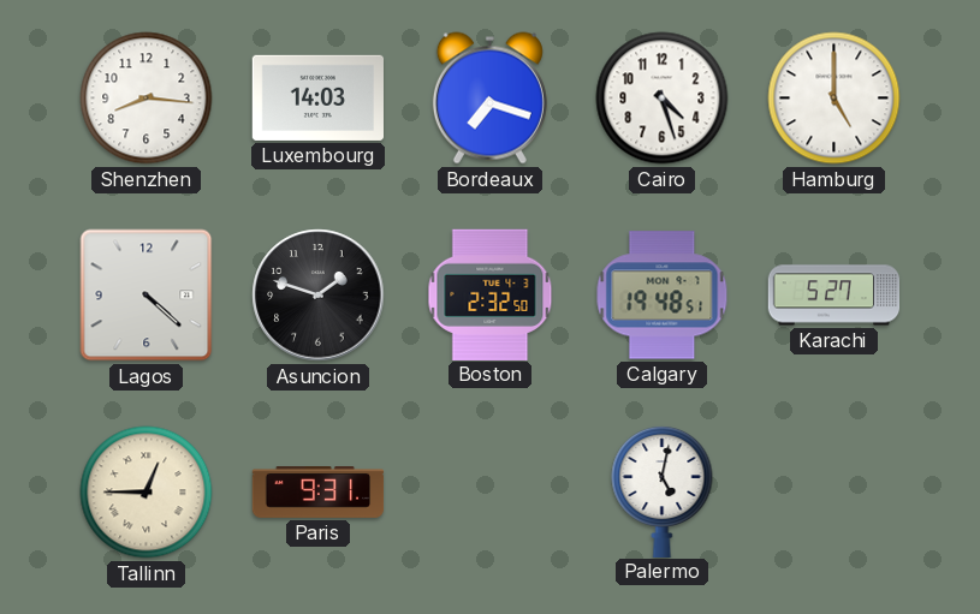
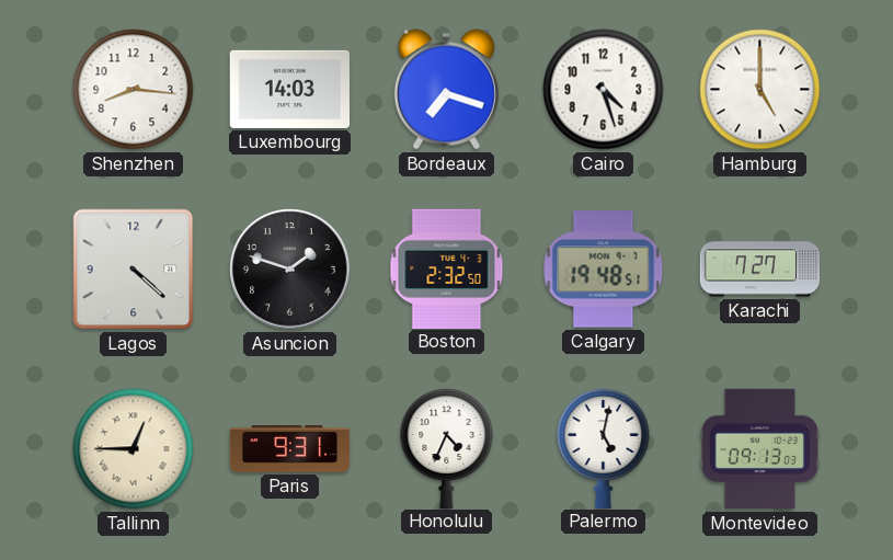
Karachi: 5:27 -> 7:27 (760, 270)
Honolulu: none -> 4:34 (447, 447)
Montevideo: none -> 09:13 (760, 449)
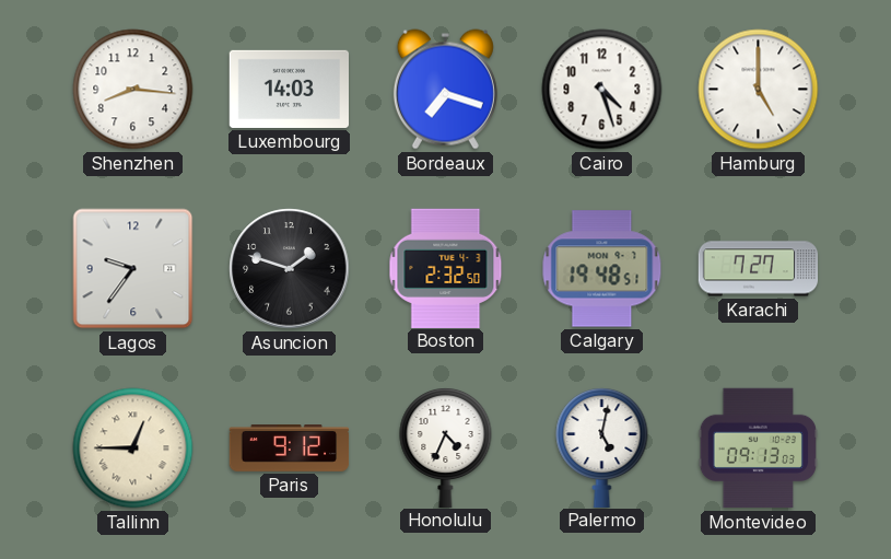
Lagos: 4:22 -> 9:36 (133, 269)
Paris: 9:31 -> 9:12 (290, 449)
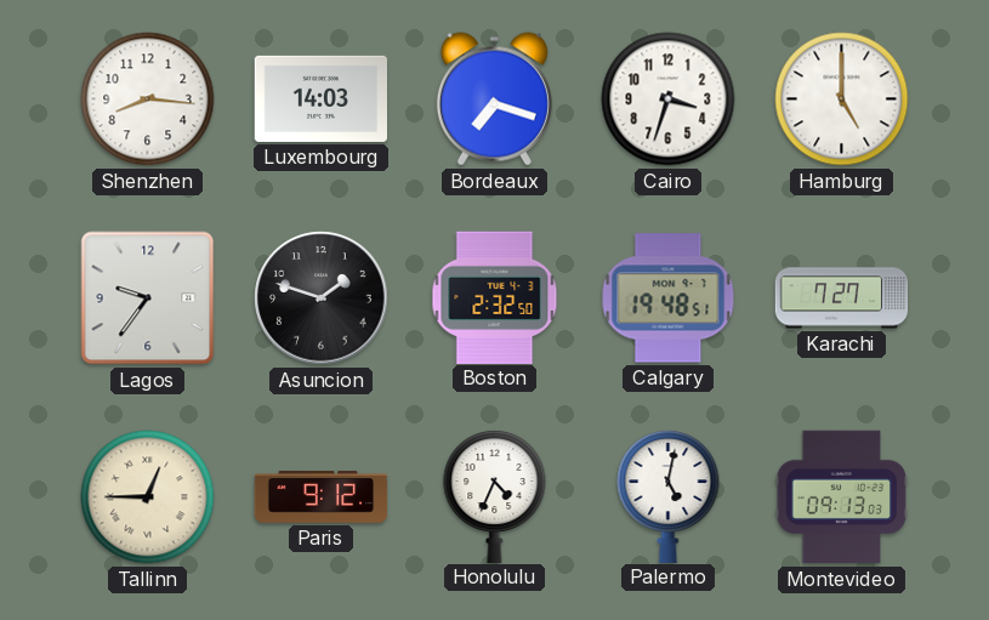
Cairo: 4:27 -> 3:33 (669, 99)
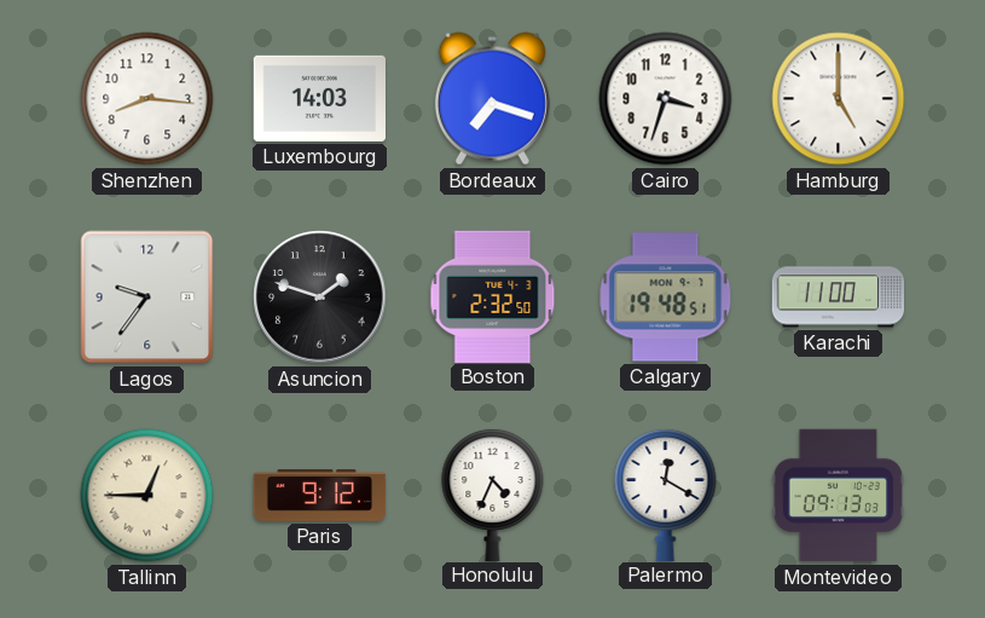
Karachi: 7:27 -> 11:00 (839, 298)
Palermo: 5:02 -> 12:20 (666, 493)
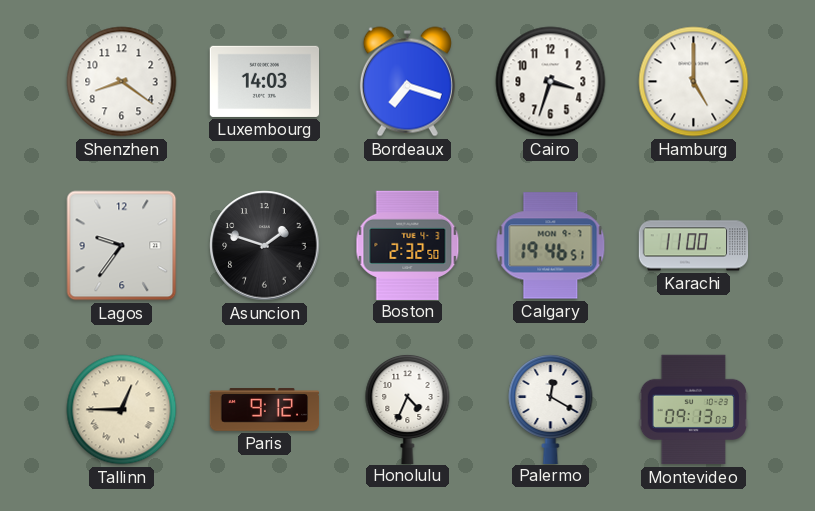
Shenzhen: 8:16 -> 8:21 (122, 82)
Calgary: 19:48 -> 19:46 (551, 246)
